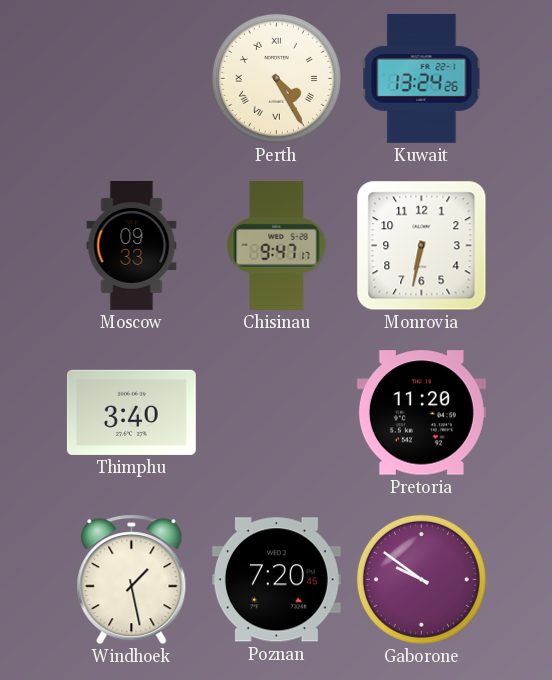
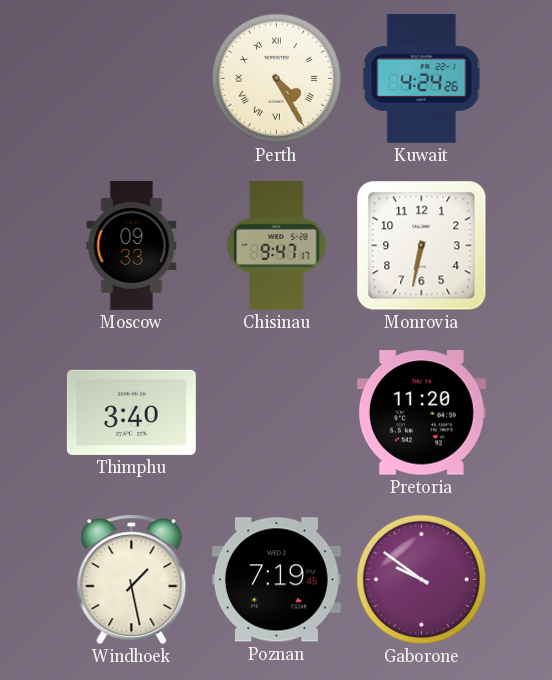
Kuwait: 13:24 -> 4:24 (422, 78)
Poznan: 7:20 -> 7:19 (276, 580)
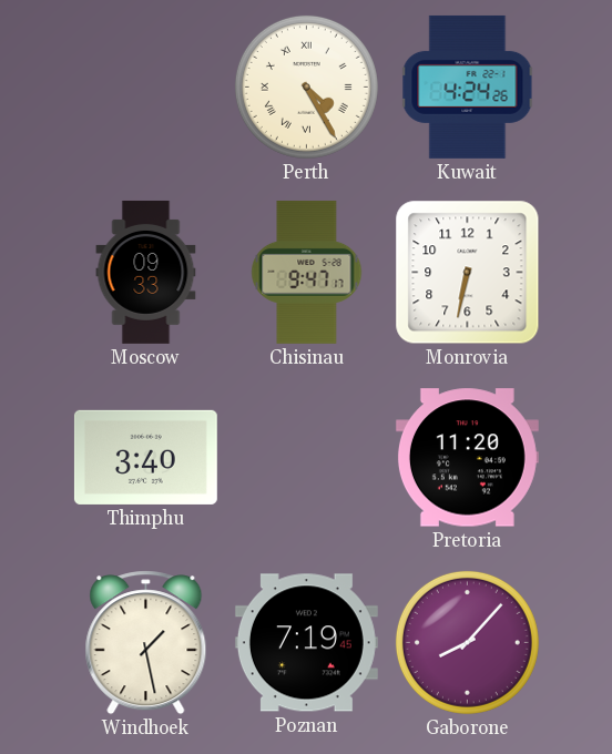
Gaborone: 9:51 -> 8:07 (467, 642)
